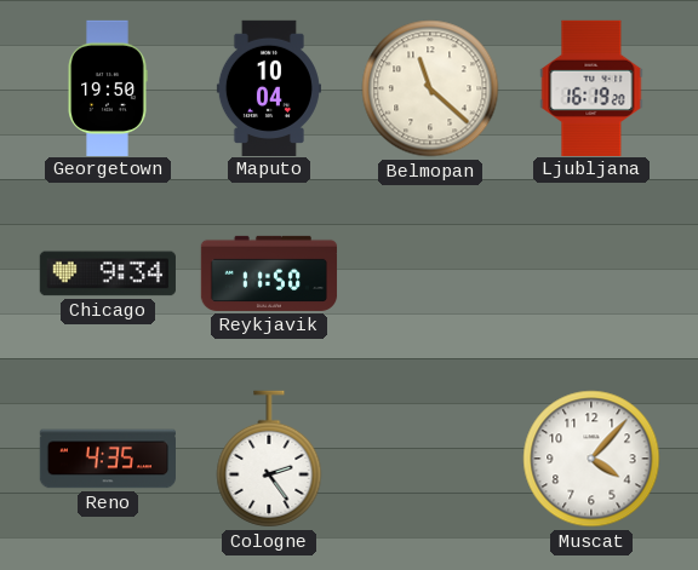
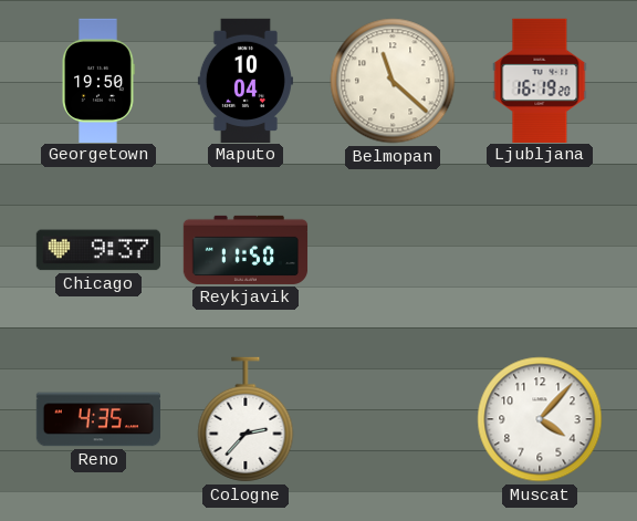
Chicago: 9:34 -> 9:37 (98, 250)
Cologne: 2:24 -> 2:37 (246, 419)
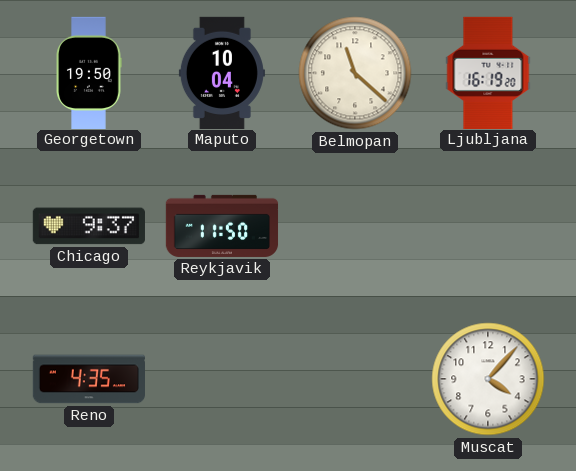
Cologne: 2:37 -> none (246, 419)
